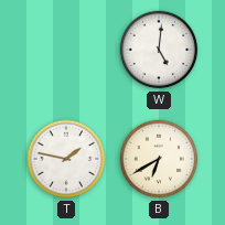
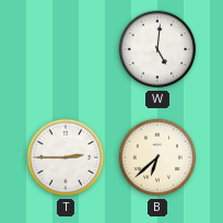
T: 1:47 -> 2:45 (66, 157)
B: 6:40 -> 6:38 (157, 157)
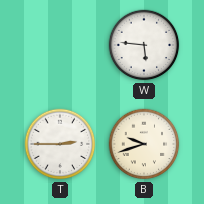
W: 5:01 -> 5:46 (144, 45)
B: 6:38 -> 9:42 (144, 144)
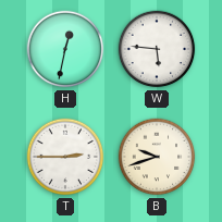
H: none -> 12:32 (65, 49)
